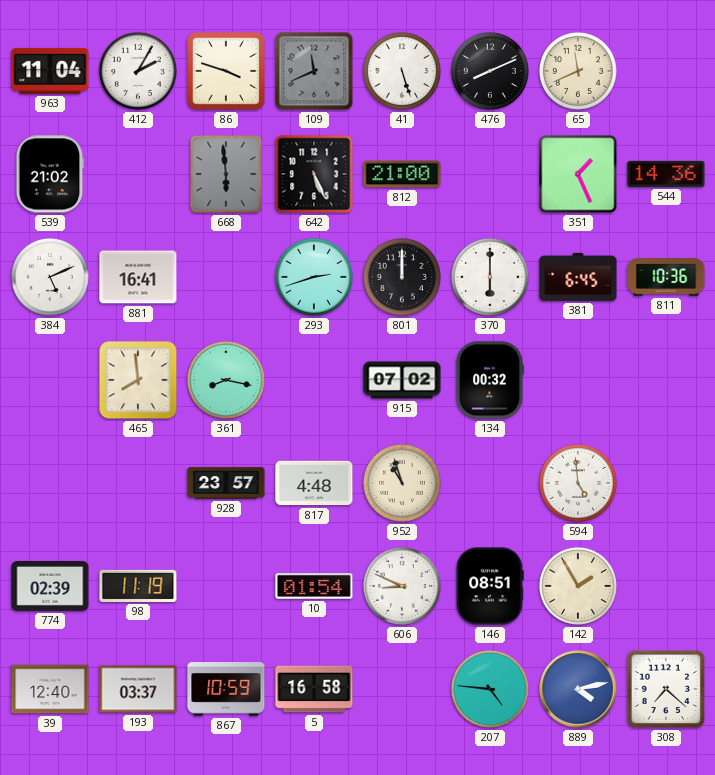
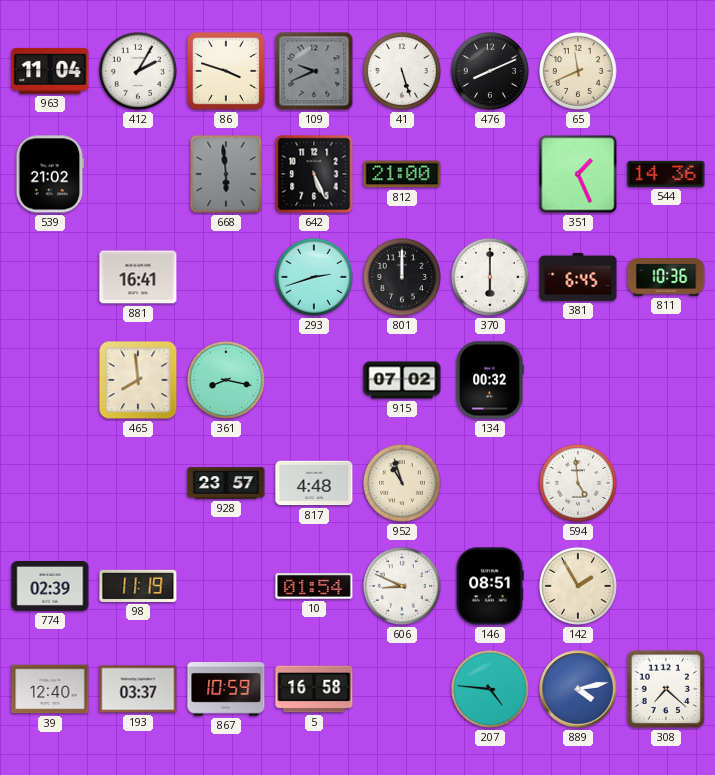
109: 11:41 -> 9:41 (314, 71)
384: 5:11 -> none (50, 277)
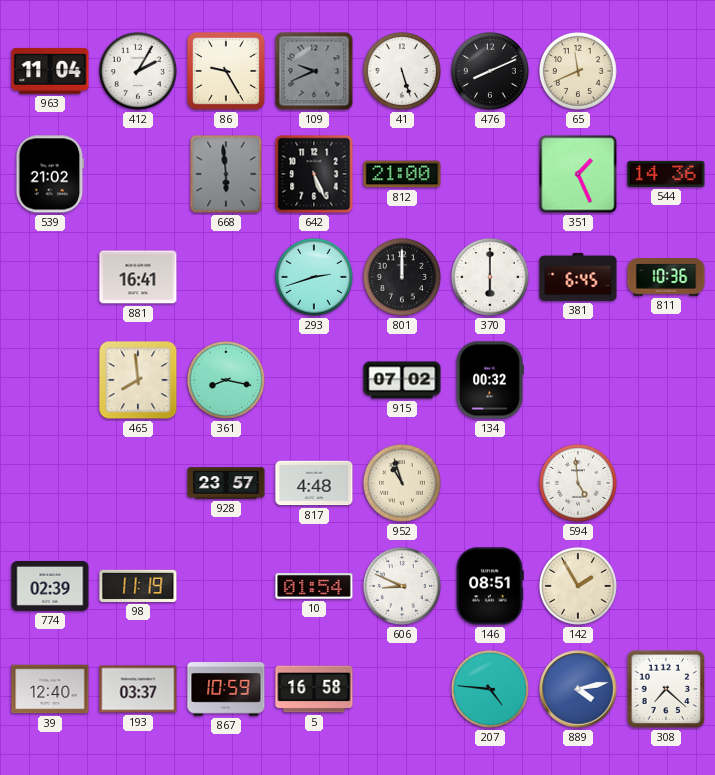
86: 3:48 -> 9:25 (226, 71)
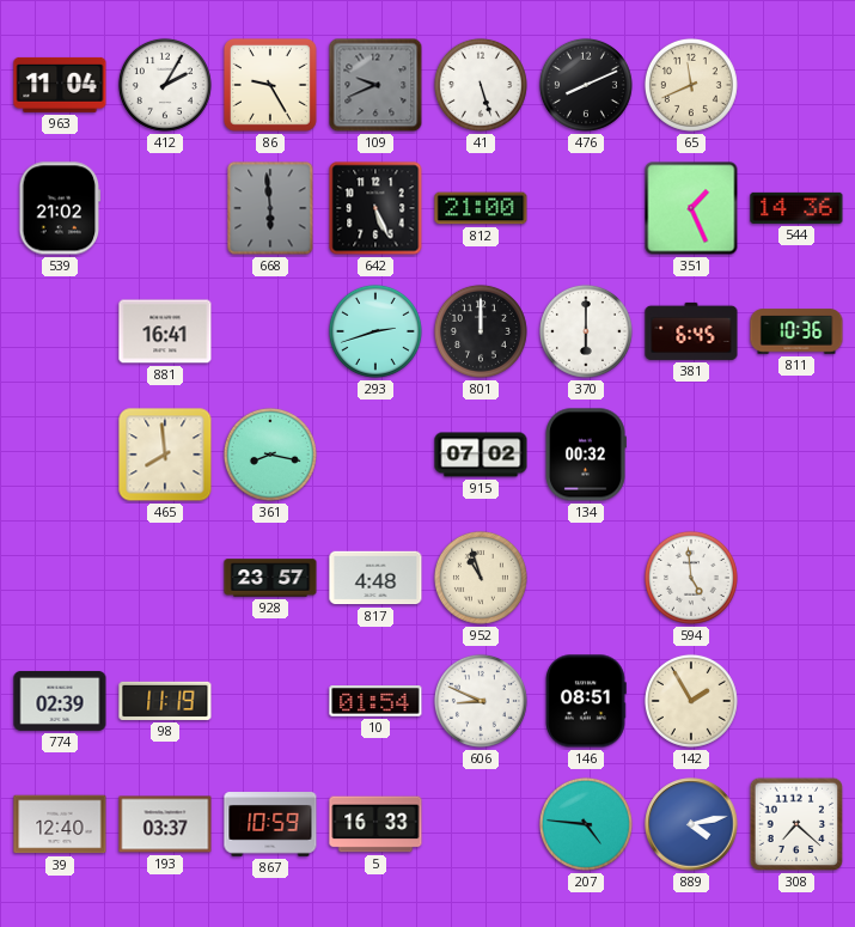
5: 16:58 -> 16:33 (375, 824)
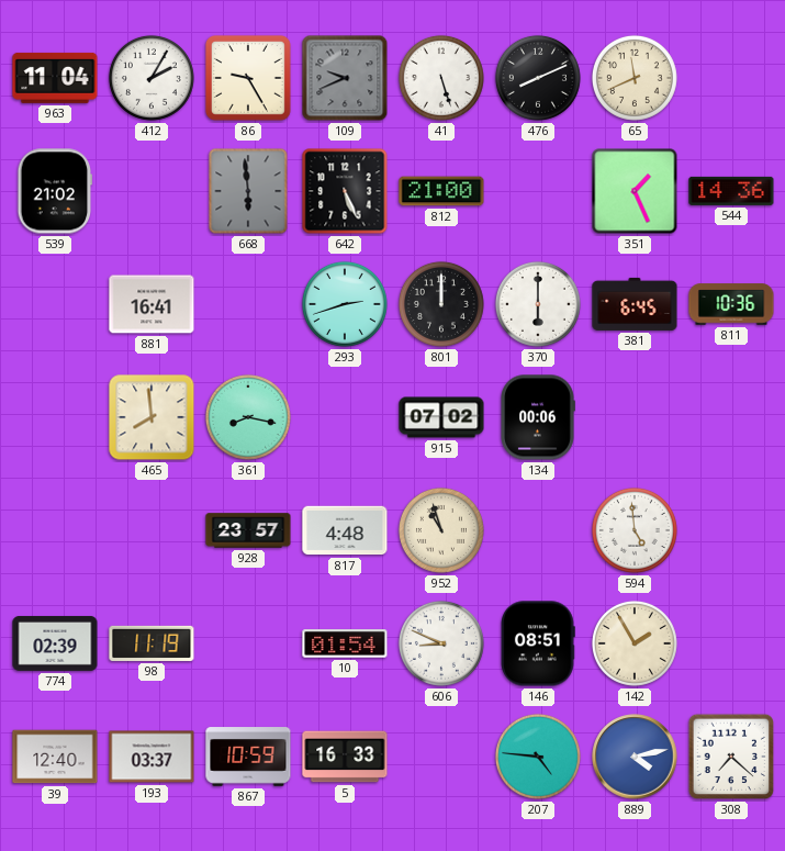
134: 00:32 -> 00:06 (538, 417)
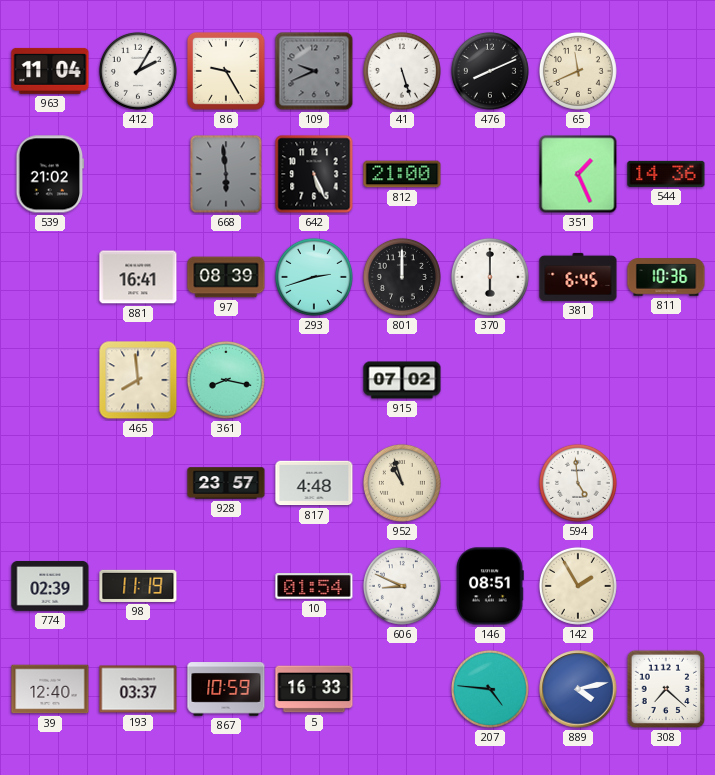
97: none -> 08:39 (226, 277)
134: 00:06 -> none (538, 417)
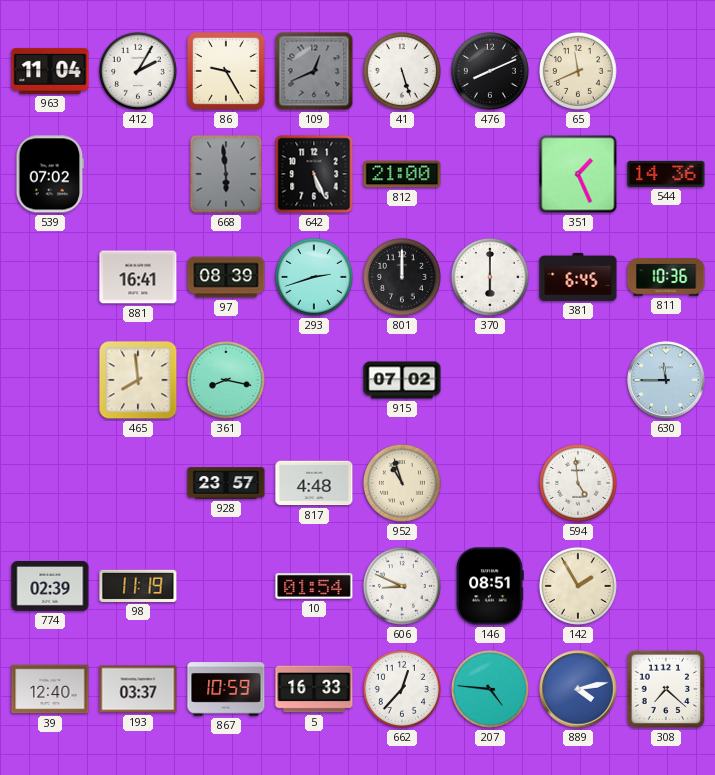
109: 9:41 -> 12:41 (314, 71)
539: 21:02 -> 07:02 (50, 174)
630: none -> 11:45 (666, 380)
662: none -> 12:37 (402, 689)
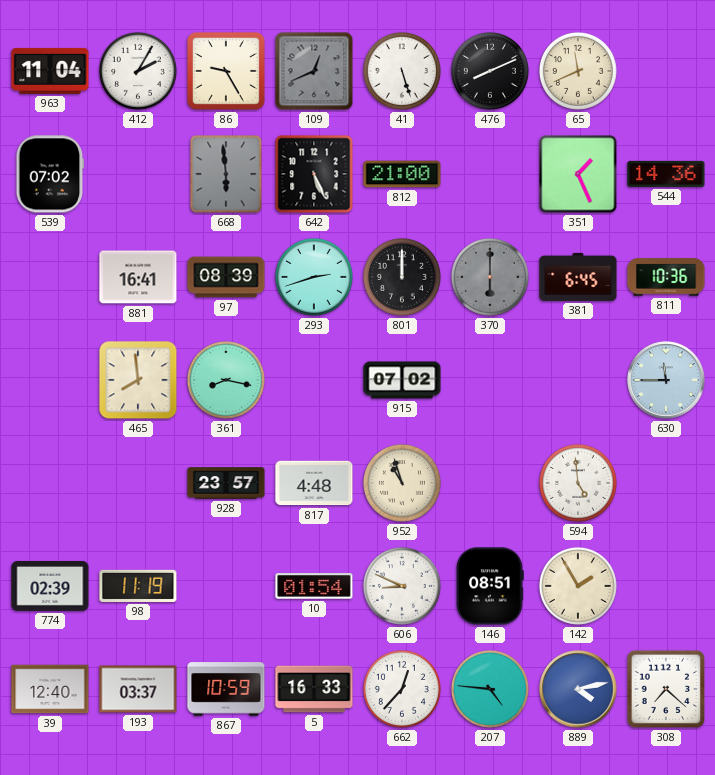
370 dial: white -> grey (490, 277)
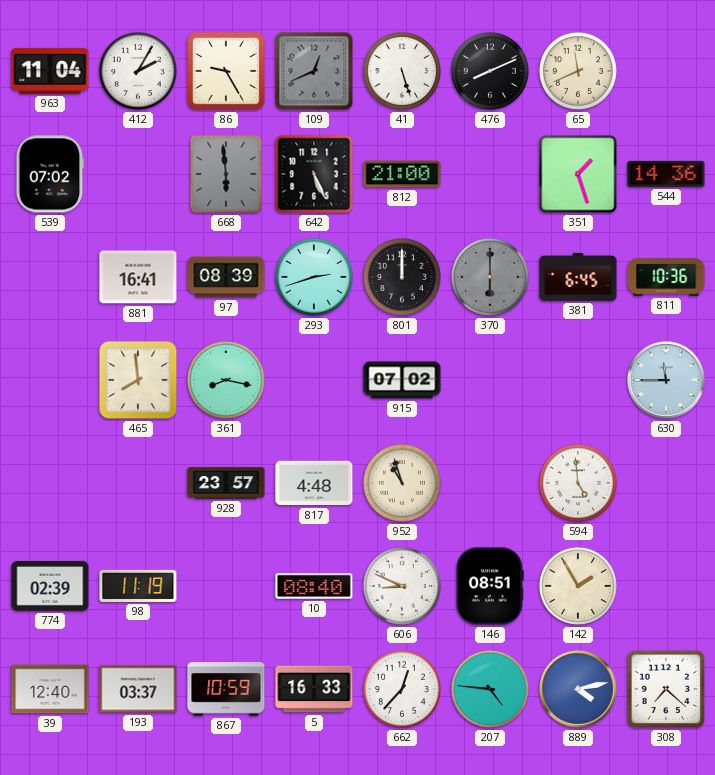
351: 1:26 -> 1:27 (578, 174)
10: 01:54 -> 08:40 (314, 586)
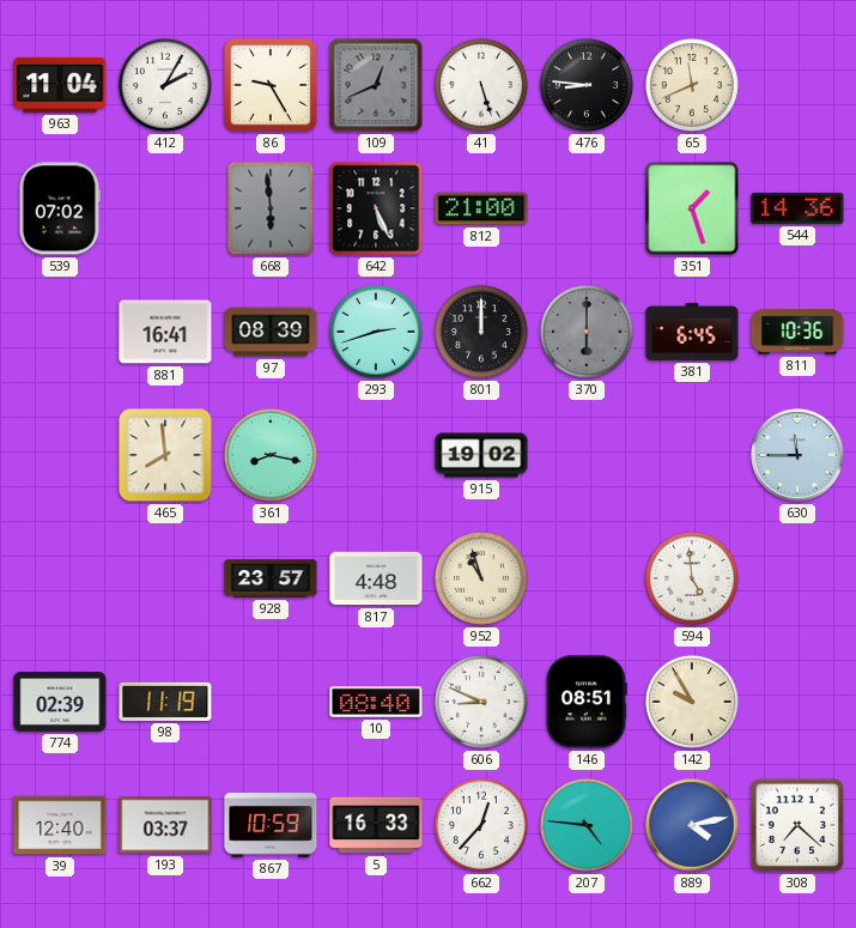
476: 8:11 -> 8:46 (587, 85)
915: 07:02 -> 19:02 (481, 455)
142: 1:55 -> 9:55 (692, 702)
